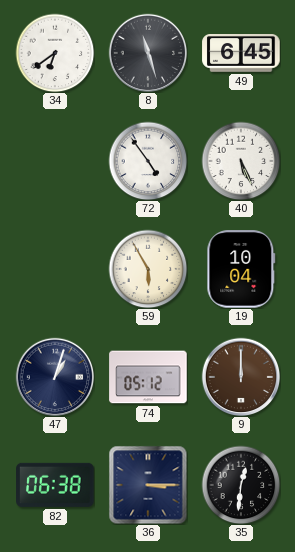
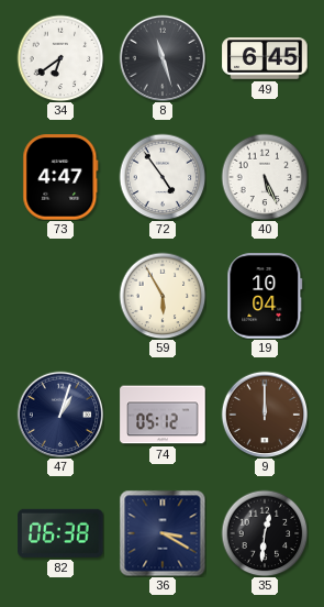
73: none -> 4:47 (60, 177)
36: 3:15 -> 3:20 (163, 533)
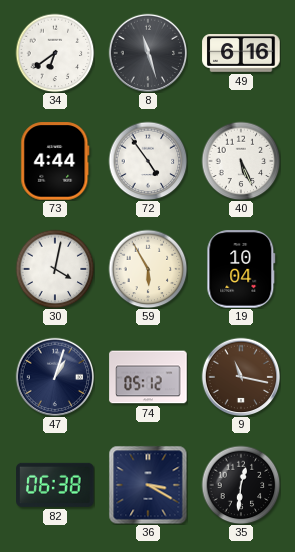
49: 6:45 -> 6:16 (241, 54)
73: 4:47 -> 4:44 (55, 161)
30: none -> 4:02 (55, 269)
9: 12:00 -> 11:17 (241, 377)
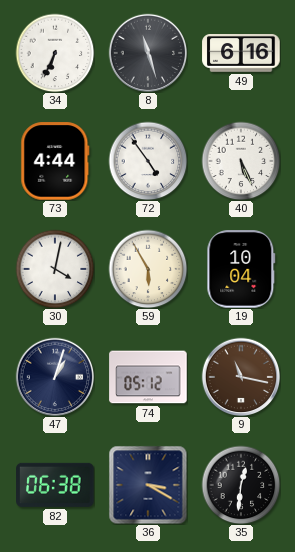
34: 6:39 -> 6:34 (55, 53)
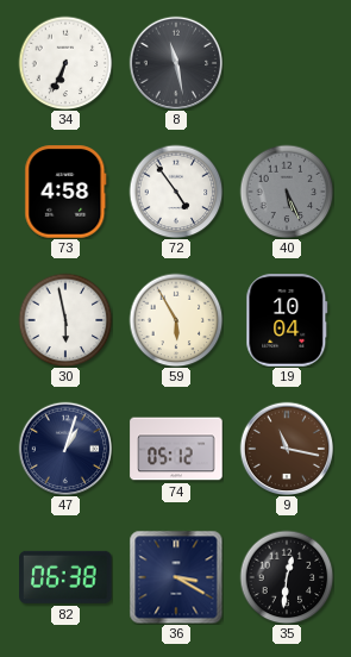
8: 11:27 -> 11:28 (176, 63)
49: 6:16 -> none (241, 54)
73: 4:44 -> 4:58 (65, 192)
40 dial: white -> grey (287, 192)
30: 4:02 -> 5:58 (65, 320)
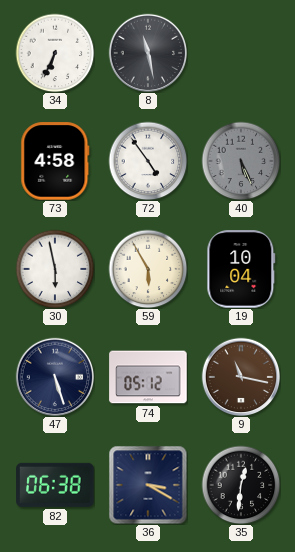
47: 1:03 -> 5:27 (55, 377)
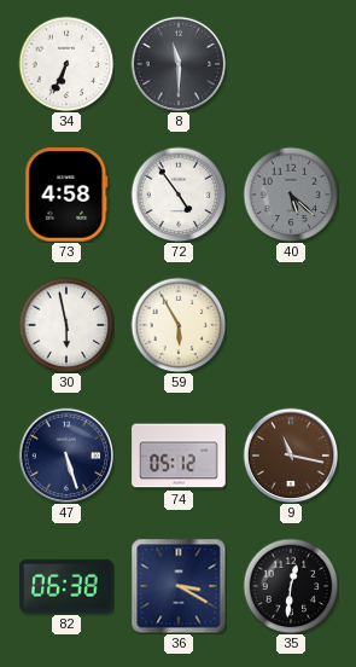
8: 11:28 -> 11:30 (179, 64)
40: 5:26 -> 5:22 (291, 195)
19: 10:04 -> none (241, 269)
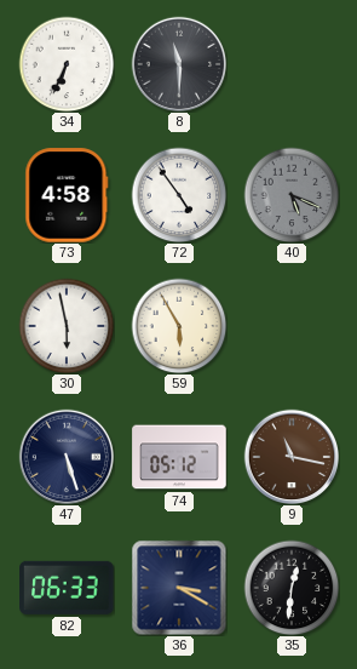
40: 5:22 -> 5:19 (292, 195)
82: 06:38 -> 06:33 (67, 588)
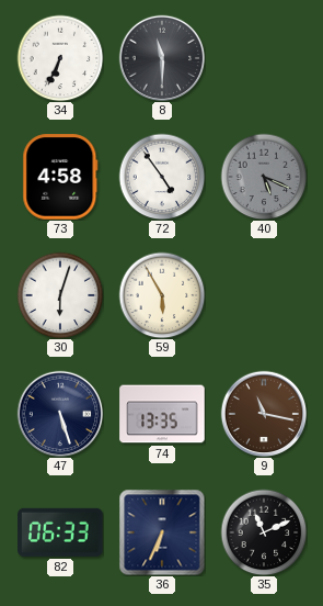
30: 5:58 -> 6:03 (60, 295)
74: 05:12 -> 13:35 (162, 414)
36: 3:20 -> 6:34 (162, 532)
35: 12:31 -> 11:11 (264, 532)
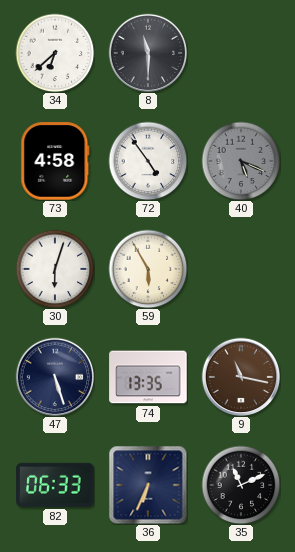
34: 6:34 -> 6:38 (55, 53)
